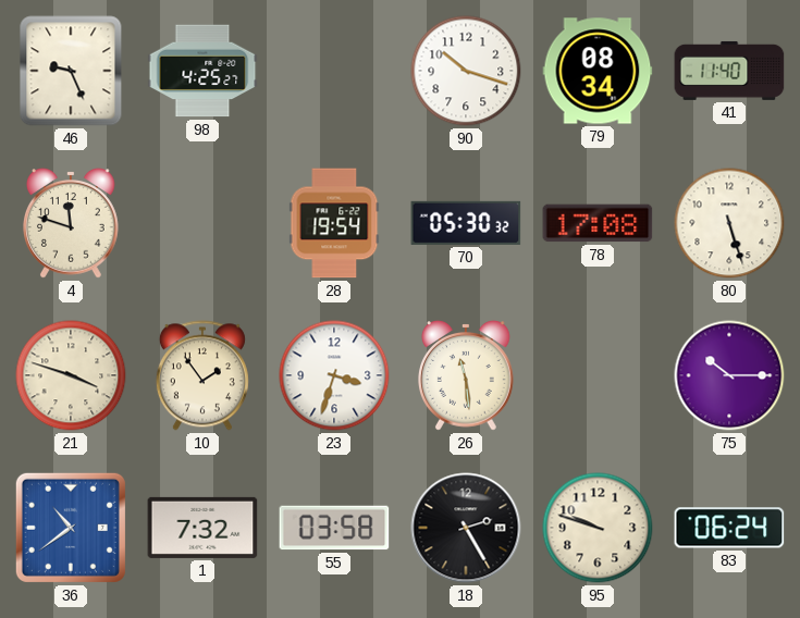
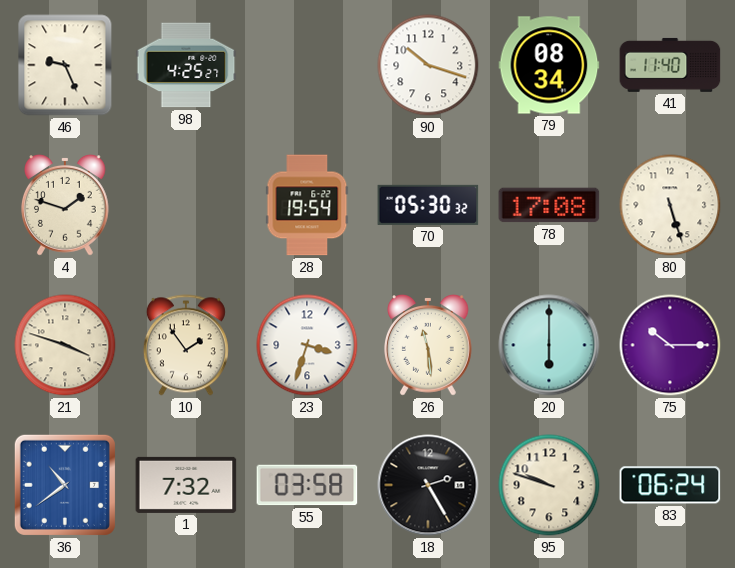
4: 11:48 -> 1:48 (66, 206)
20: none -> 6:00 (549, 345)
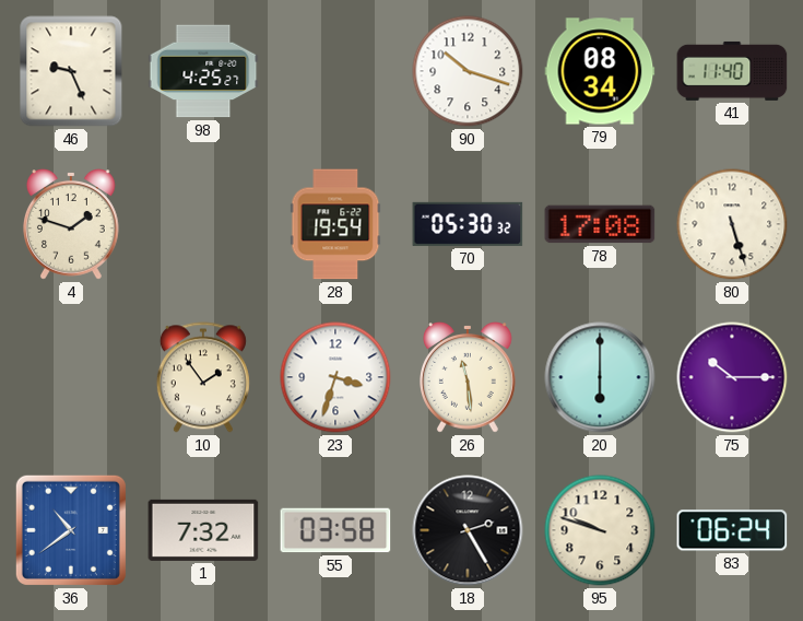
21: 3:48 -> none (65, 345)
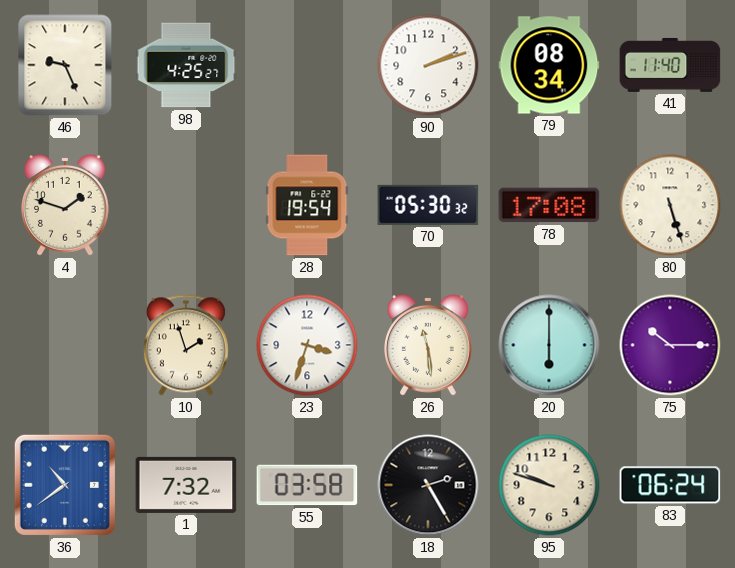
90: 10:18 -> 2:12 (428, 65)
10: 1:54 -> 1:57 (186, 345)
